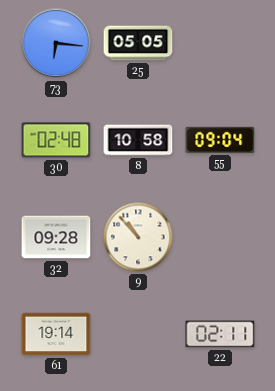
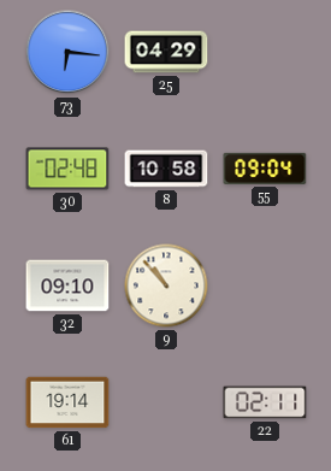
25: 05:05 -> 04:29 (166, 52)
32: 09:28 -> 09:10 (67, 285)
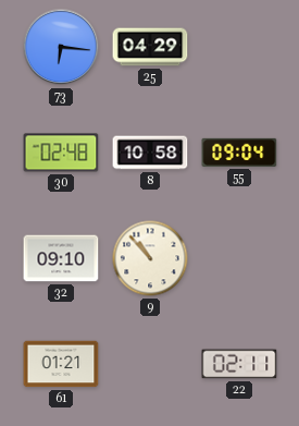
61: 19:14 -> 01:21 (61, 364)
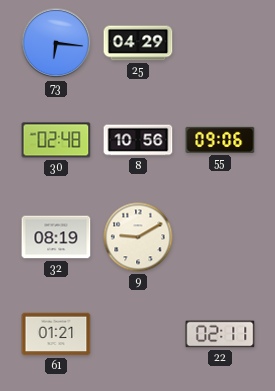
8: 10:58 -> 10:56 (138, 140)
55: 09:04 -> 09:06 (220, 140)
32: 09:10 -> 08:19 (56, 237)
9: 10:53 -> 9:10 (138, 237)
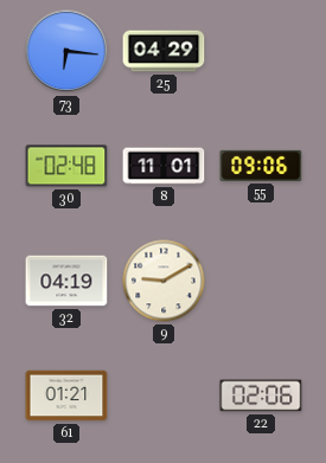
8: 10:56 -> 11:01 (164, 166)
32: 08:19 -> 04:19 (66, 281)
22: 02:11 -> 02:06 (261, 396)
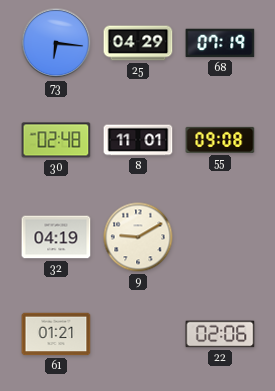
68: none -> 07:19 (220, 43)
55: 09:06 -> 09:08 (220, 140)
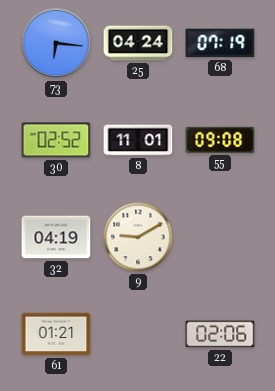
25: 04:29 -> 04:24 (138, 43)
30: 02:48 -> 02:52 (56, 140)
